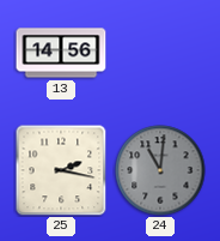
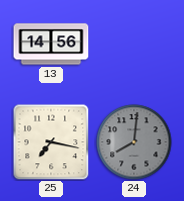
25: 2:17 -> 7:17 (51, 142)
24: 11:01 -> 8:01 (134, 142)
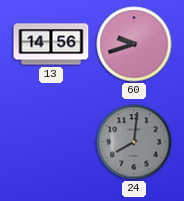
60: none -> 9:42 (134, 44)
25: 7:17 -> none (51, 142)
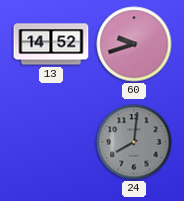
13: 14:56 -> 14:52 (51, 44)
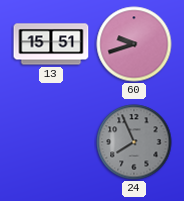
13: 14:52 -> 15:51 (51, 44)
24: 8:01 -> 7:56 (134, 142)
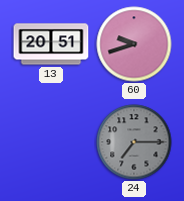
13: 15:51 -> 20:51 (51, 44)
24: 7:56 -> 7:15 (134, 142)
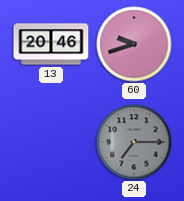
13: 20:51 -> 20:46 (51, 44)
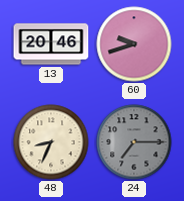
48: none -> 8:34 (51, 142)
